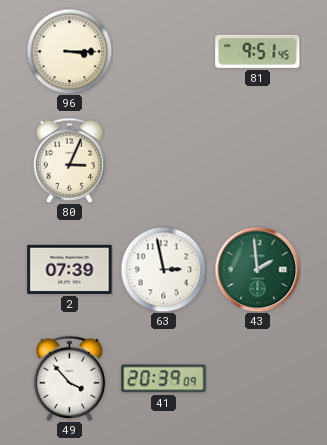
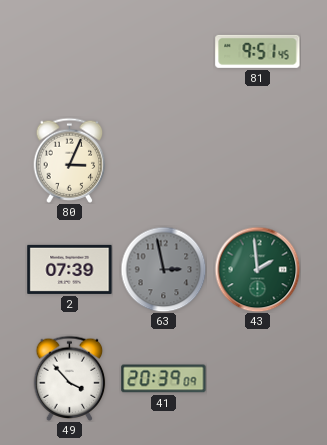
96: 3:15 -> none (69, 51)
63 dial: white -> grey (163, 269)
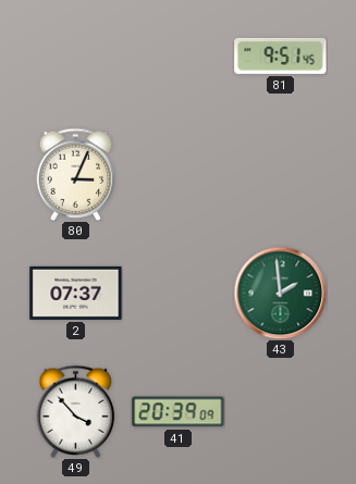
2: 07:39 -> 07:37 (76, 293)
63: 2:58 -> none (163, 269)
